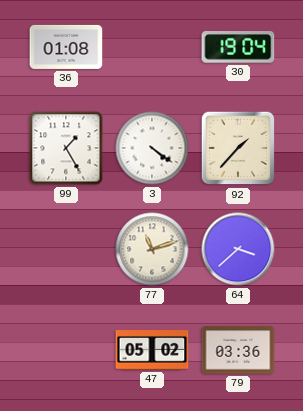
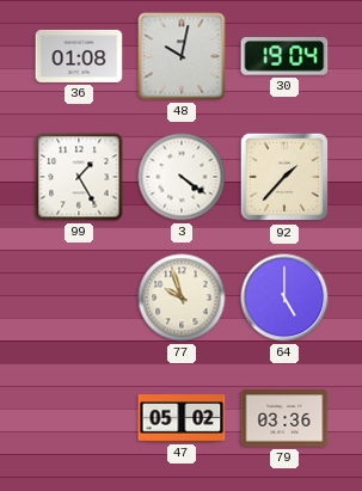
48: none -> 10:02 (182, 56)
77: 11:12 -> 9:57 (182, 297)
64: 3:38 -> 5:00 (284, 297)
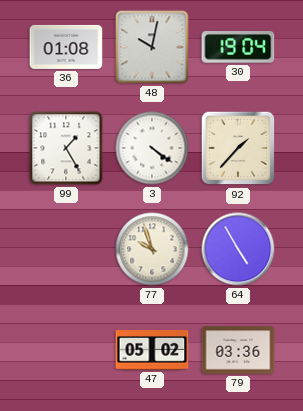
64: 5:00 -> 4:55 (238, 249)
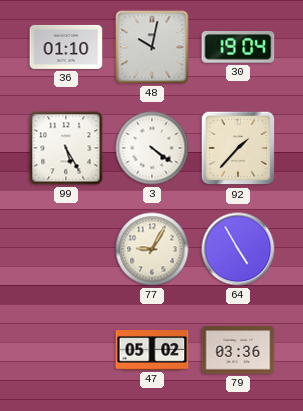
36: 01:08 -> 01:10 (66, 47)
99: 1:25 -> 5:25 (66, 148)
77: 9:57 -> 9:05 (152, 249)
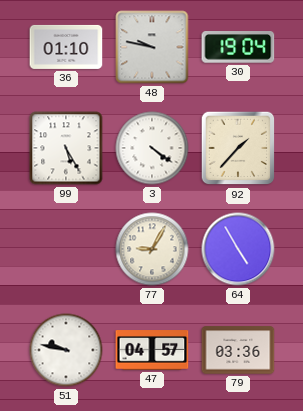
48: 10:02 -> 9:47 (152, 47)
51: none -> 9:47 (66, 350)
47: 05:02 -> 04:57 (152, 350)
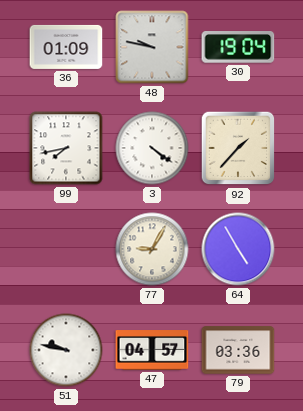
36: 01:10 -> 01:09 (66, 47)
99: 5:25 -> 7:43 (66, 148)
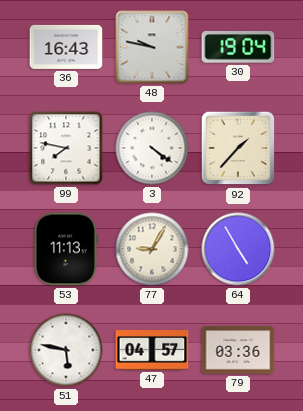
36: 01:09 -> 16:43 (66, 47)
99: 7:43 -> 7:47 (66, 148)
53: none -> 11:13 (66, 249)
51: 9:47 -> 5:47 (66, 350)
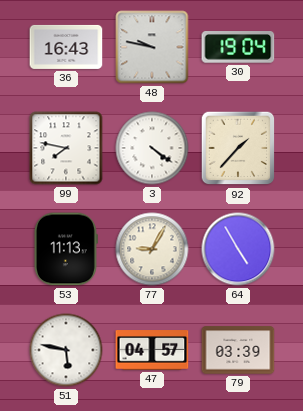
79: 03:36 -> 03:39 (238, 350)
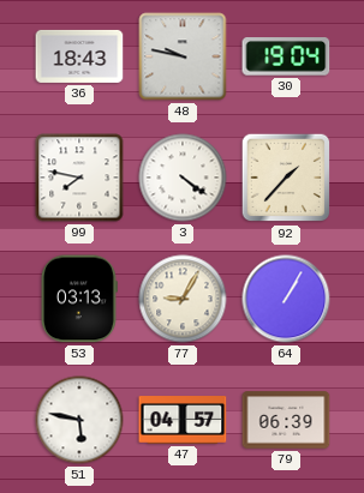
36: 16:43 -> 18:43 (79, 56)
53: 11:13 -> 03:13 (79, 299)
64: 4:55 -> 1:05 (286, 299)
79: 03:39 -> 06:39 (286, 420)
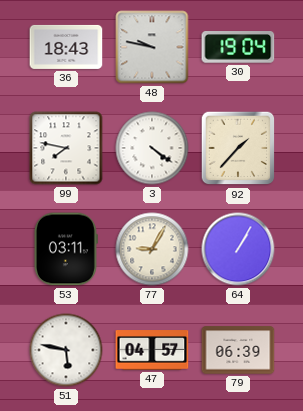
53: 03:13 -> 03:11 (66, 249)
